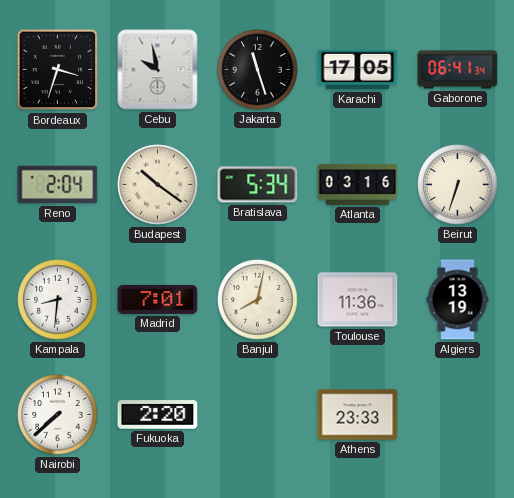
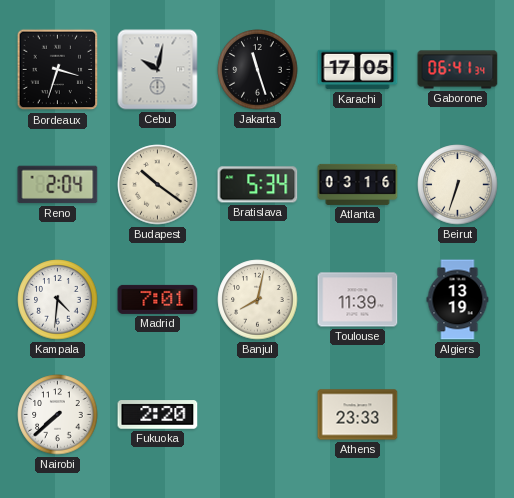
Cebu: 9:58 -> 10:02 (158, 70)
Kampala: 8:31 -> 4:31 (58, 300)
Toulouse: 11:36 -> 11:39 (358, 300)
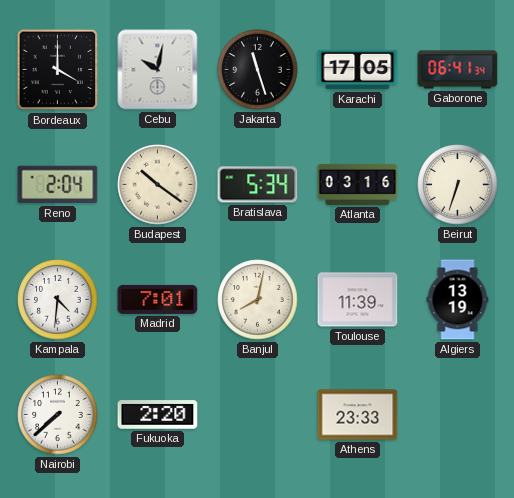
Bordeaux: 3:33 -> 4:00 (58, 70)
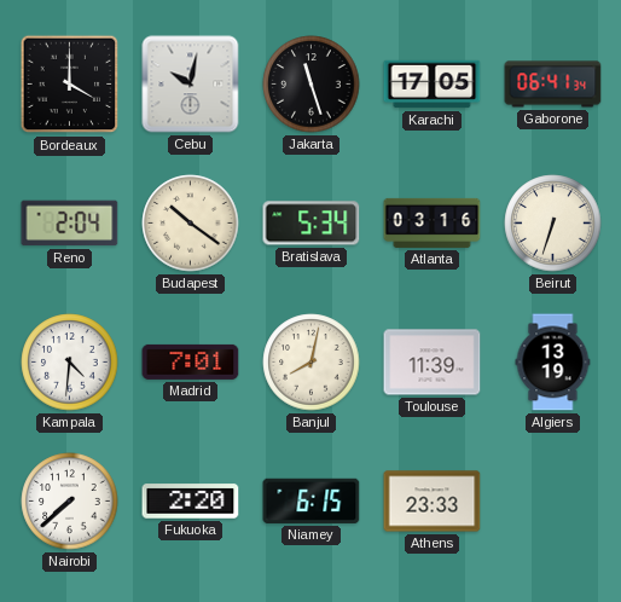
Niamey: none -> 6:15 (312, 500)
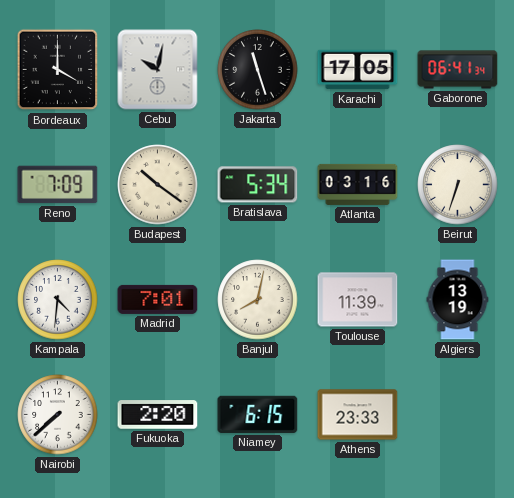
Reno: 2:04 -> 7:09 (58, 185)
